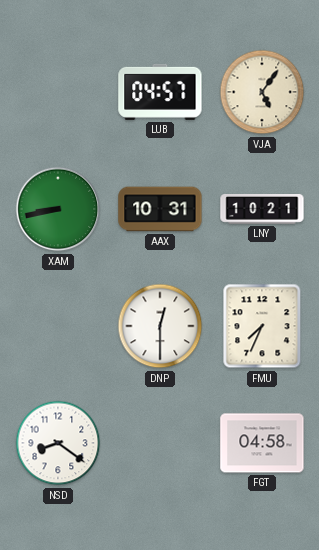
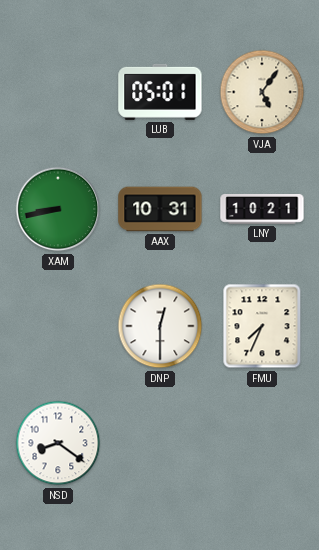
LUB: 04:57 -> 05:01 (160, 92)
FGT: 04:58 -> none (262, 443)
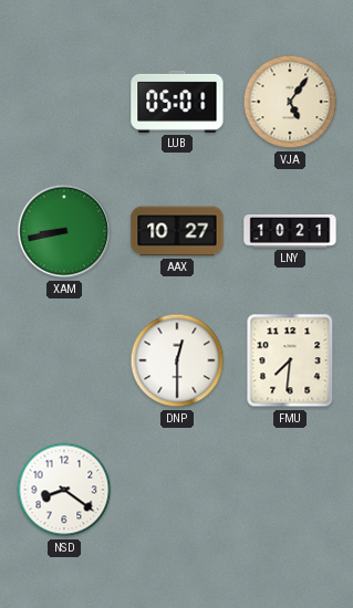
AAX: 10:31 -> 10:27 (177, 231)
FMU: 7:34 -> 7:31 (290, 360)
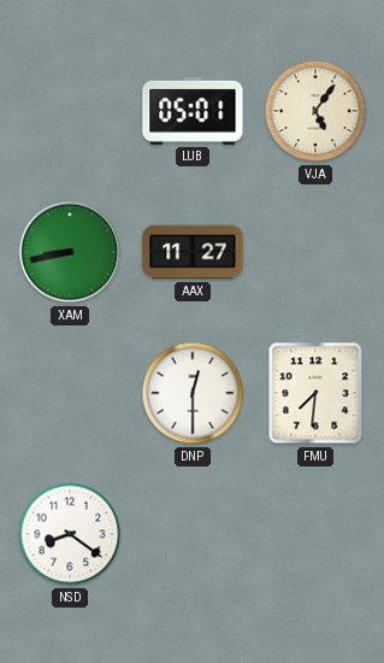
AAX: 10:27 -> 11:27 (193, 252)
LNY: 10:21 -> none (290, 232)
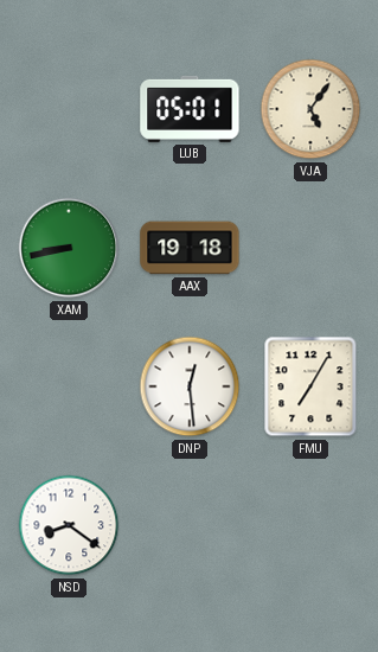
AAX: 11:27 -> 19:18 (190, 248)
DNP: 12:30 -> 12:29 (190, 386)
FMU: 7:31 -> 7:05 (310, 386)
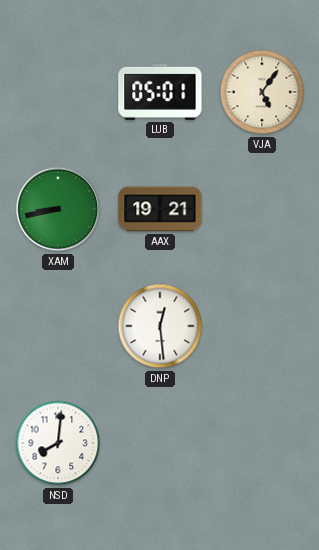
AAX: 19:18 -> 19:21 (160, 209)
FMU: 7:05 -> none (310, 386)
NSD: 8:21 -> 8:01 (58, 443)
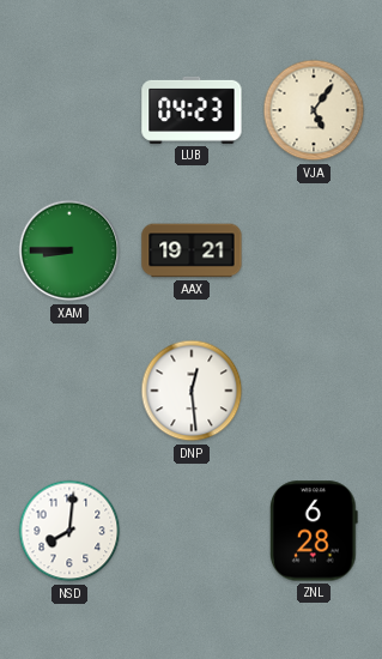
LUB: 05:01 -> 04:23 (192, 110)
XAM: 8:43 -> 8:45 (69, 250)
ZNL: none -> 6:28 (314, 531)
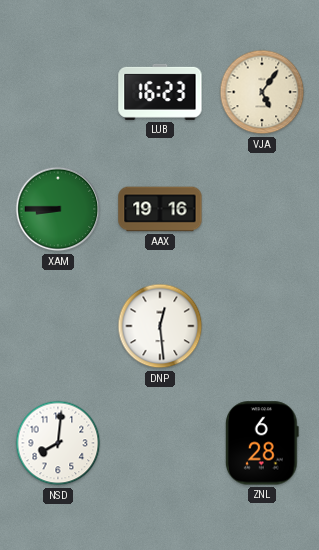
LUB: 04:23 -> 16:23 (160, 92)
AAX: 19:21 -> 19:16 (160, 209)
